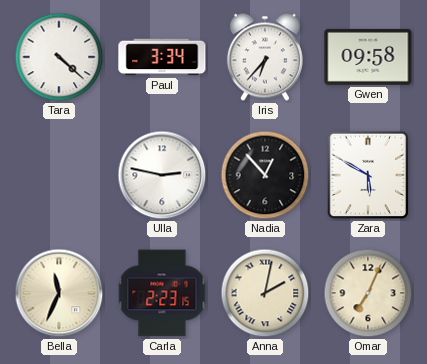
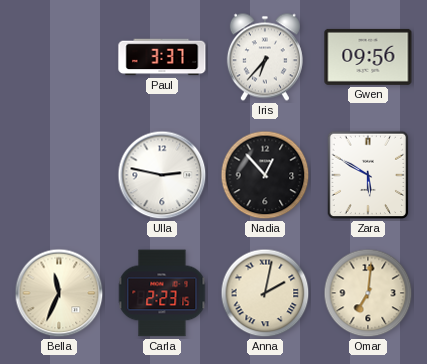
Tara: 4:22 -> none (59, 57)
Paul: 3:34 -> 3:37 (162, 57)
Gwen: 09:58 -> 09:56 (368, 57)
Omar: 7:04 -> 7:01 (368, 293)
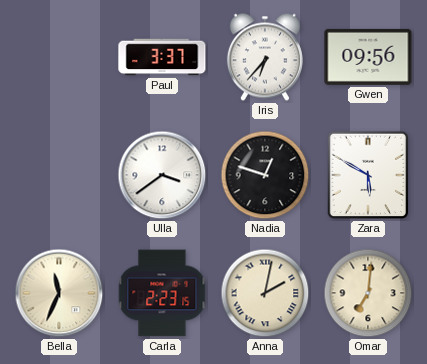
Ulla: 2:47 -> 3:39 (162, 175)
Nadia: 12:53 -> 12:48 (265, 175)
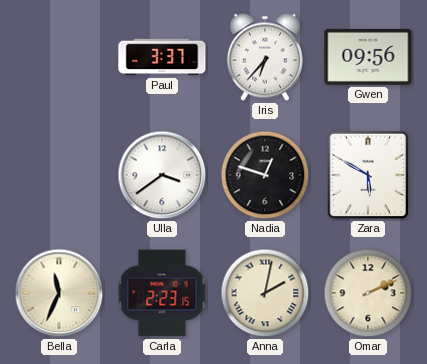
Omar: 7:01 -> 2:11 (368, 293)
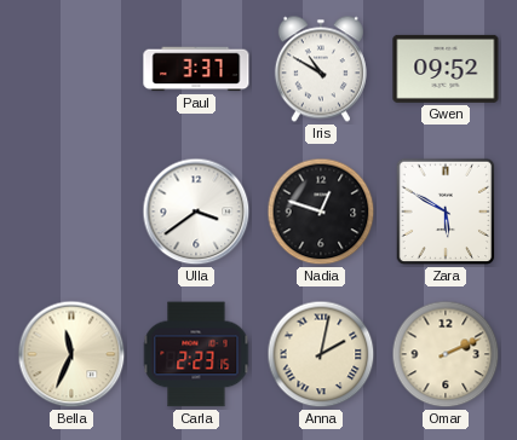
Iris: 6:37 -> 10:50 (321, 69)
Gwen: 09:56 -> 09:52 (446, 69)
